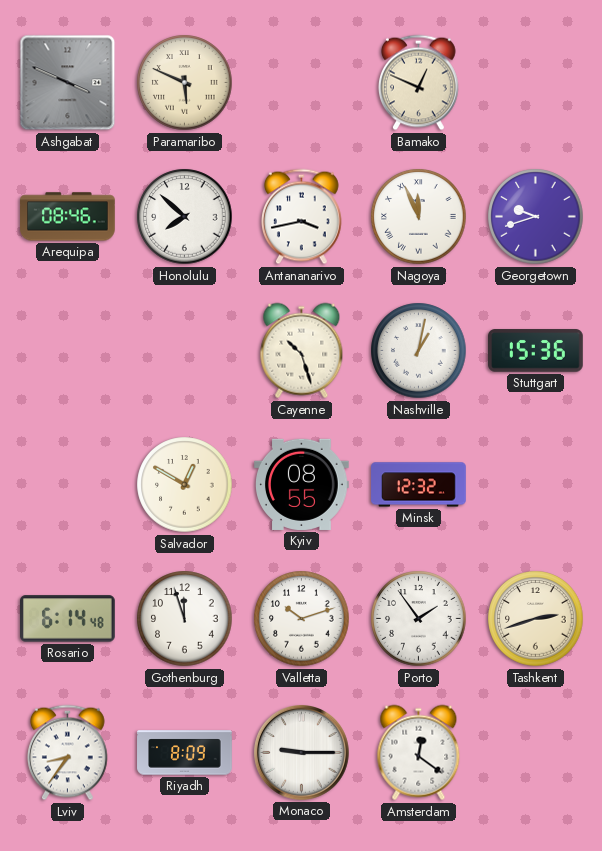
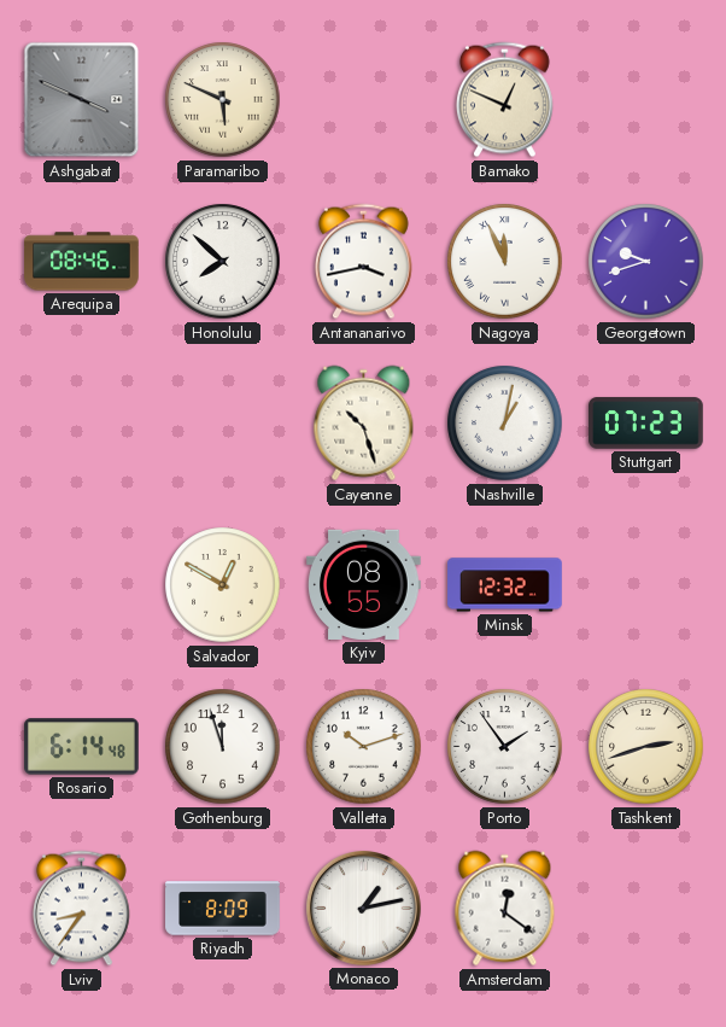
Stuttgart: 15:36 -> 07:23 (646, 424)
Monaco: 9:15 -> 1:13 (364, 909)
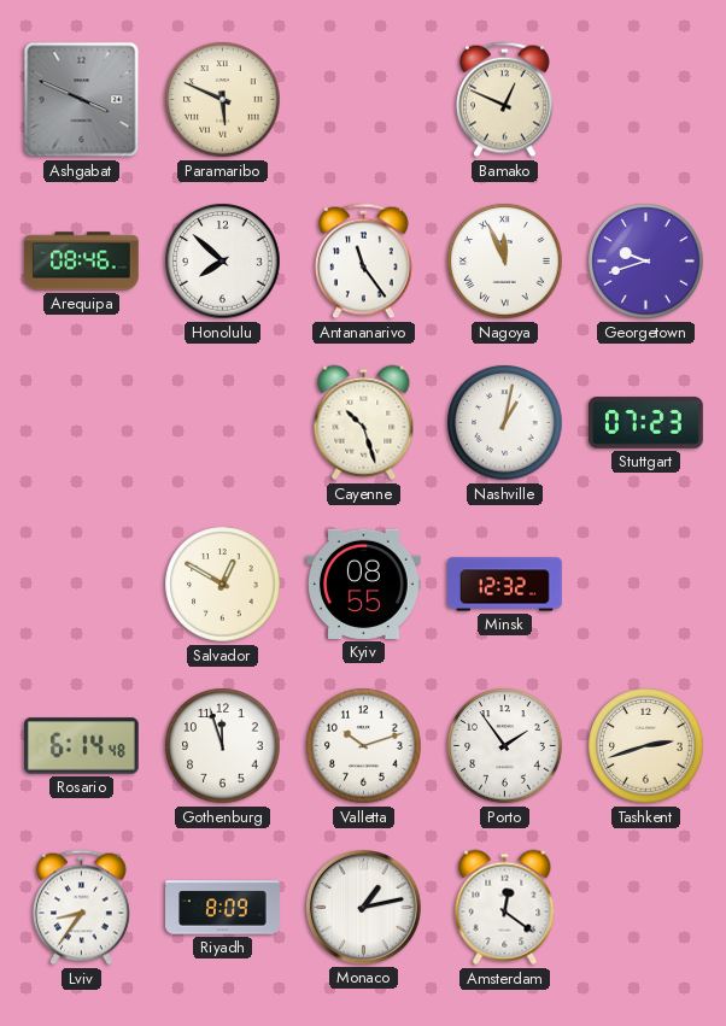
Antananarivo: 3:43 -> 11:24 (364, 262)
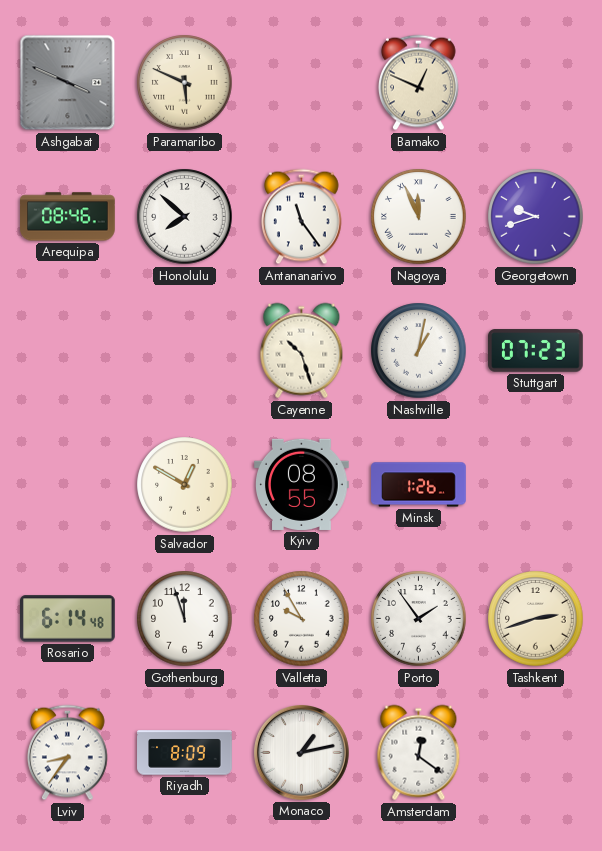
Minsk: 12:32 -> 1:26 (419, 485)
Valletta: 10:12 -> 9:55 (302, 619)
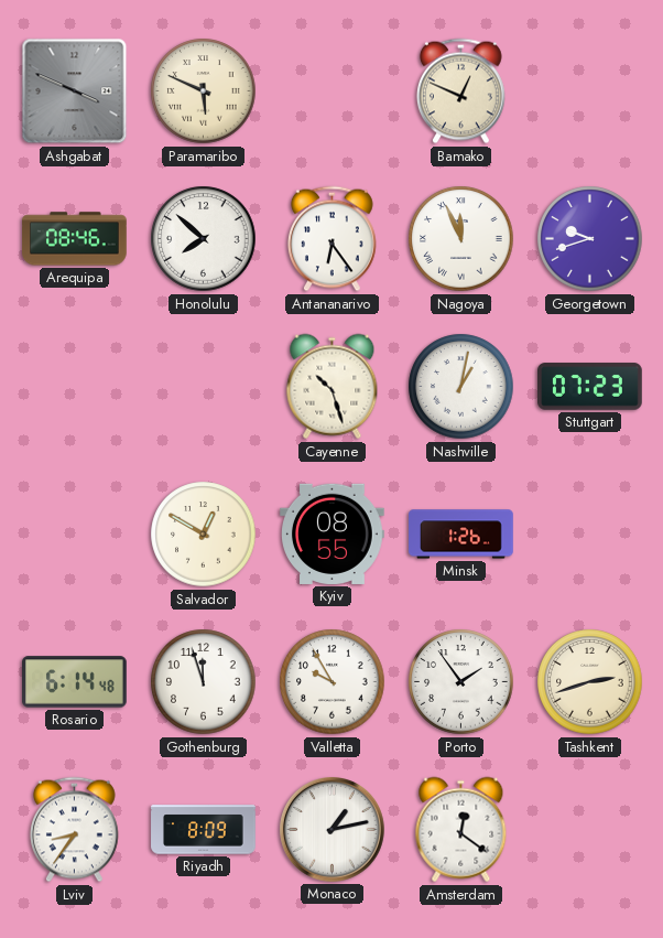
Antananarivo: 11:24 -> 6:24 (333, 239)
